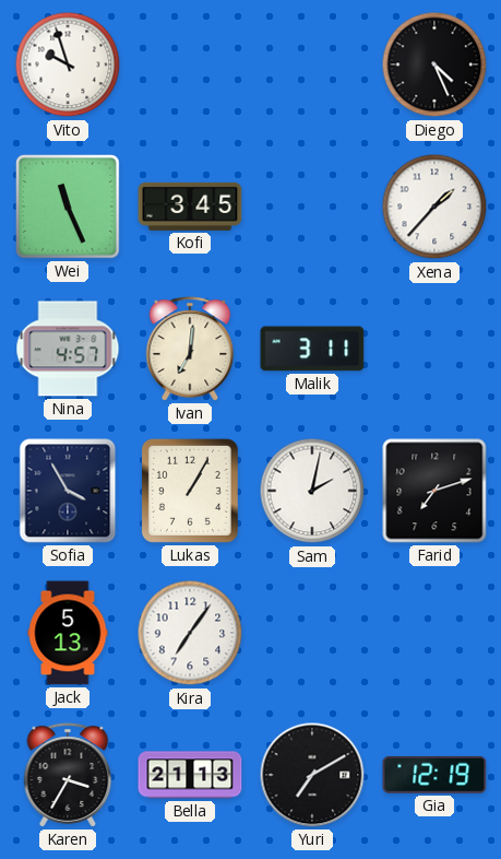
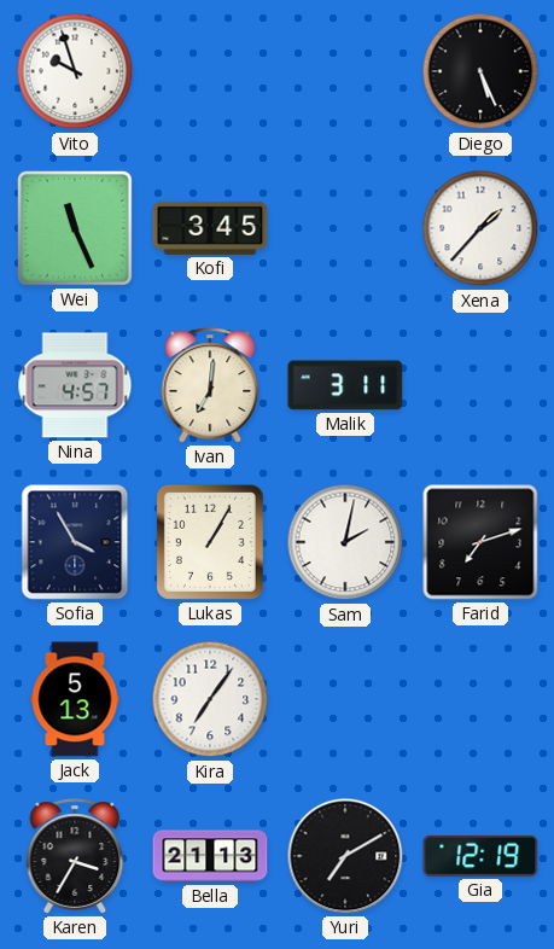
Diego: 4:26 -> 5:26 (480, 71)
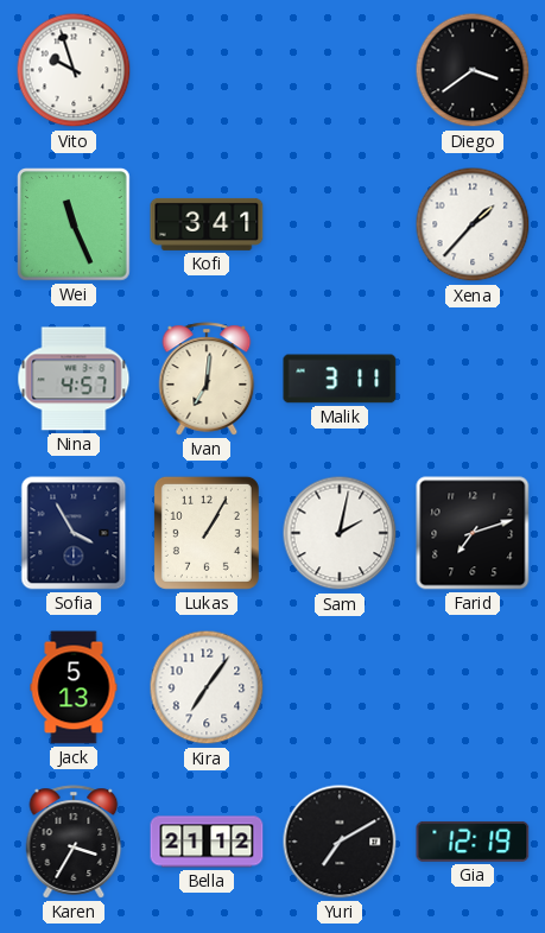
Diego: 5:26 -> 3:39 (473, 70)
Kofi: 3:45 -> 3:41 (207, 224)
Bella: 21:13 -> 21:12 (207, 842)
